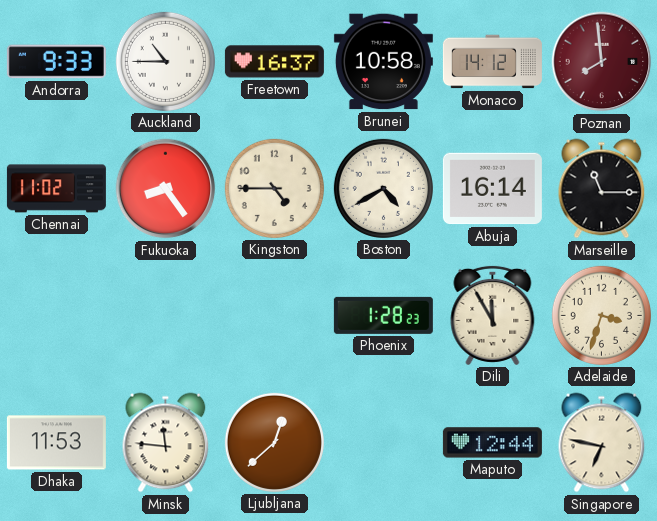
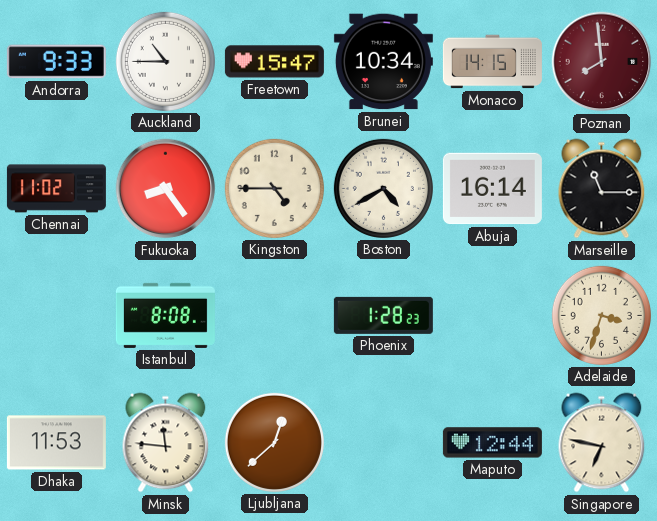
Freetown: 16:37 -> 15:47 (274, 62)
Brunei: 10:58 -> 10:34 (383, 62)
Monaco: 14:12 -> 14:15 (492, 62)
Istanbul: none -> 8:08 (165, 315)
Dili: 11:55 -> none (493, 315)
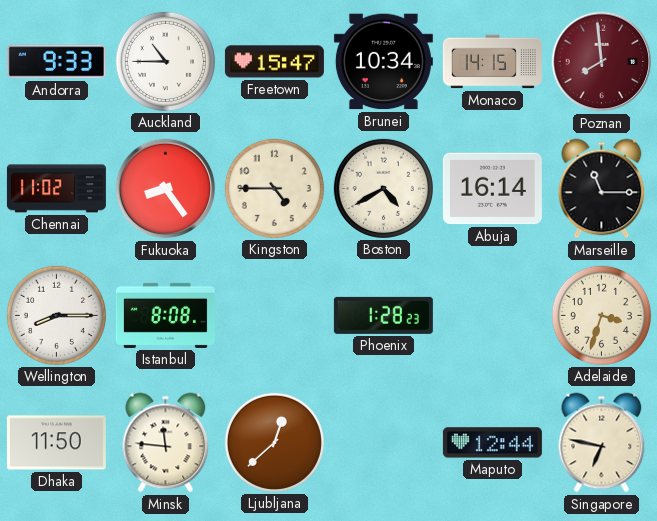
Wellington: none -> 8:15 (56, 315)
Dhaka: 11:53 -> 11:50 (56, 443)
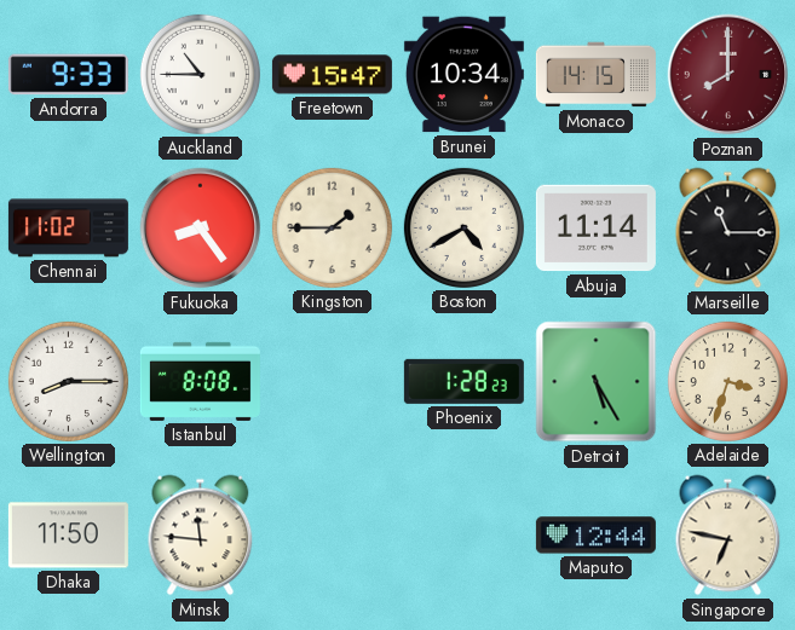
Poznan: 7:59 -> 8:00 (728, 75)
Kingston: 4:45 -> 1:45 (332, 227)
Abuja: 16:14 -> 11:14 (595, 229)
Detroit: none -> 5:25 (597, 382)
Ljubljana: 12:38 -> none (274, 442)
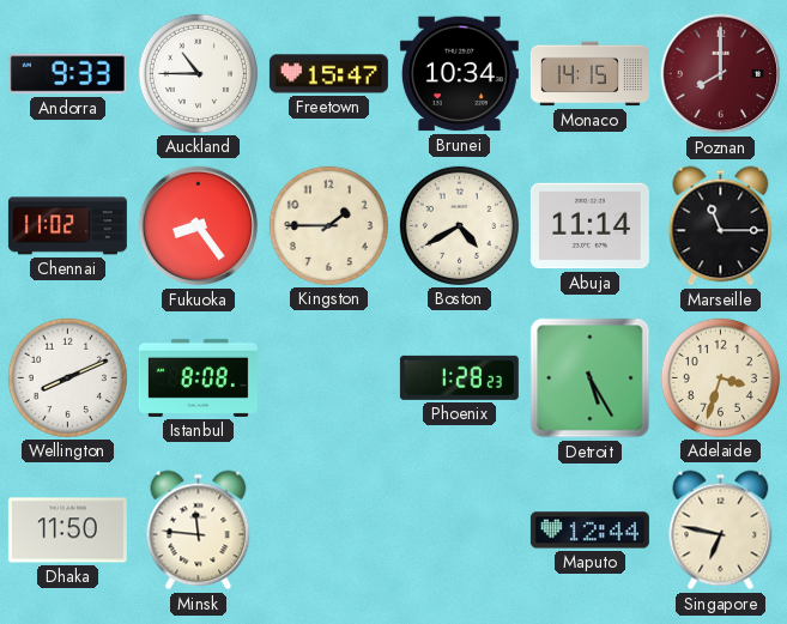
Wellington: 8:15 -> 8:11 (67, 377)
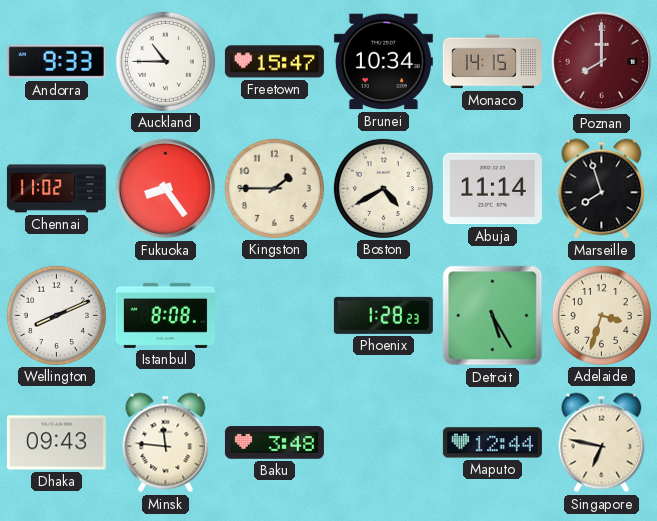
Marseille: 11:15 -> 7:57 (602, 189)
Dhaka: 11:50 -> 09:43 (56, 443)
Baku: none -> 3:48 (274, 443)
